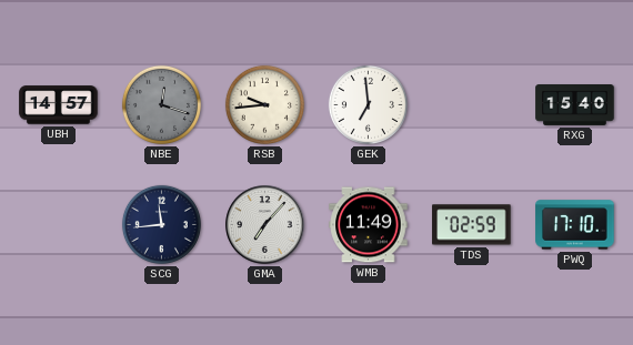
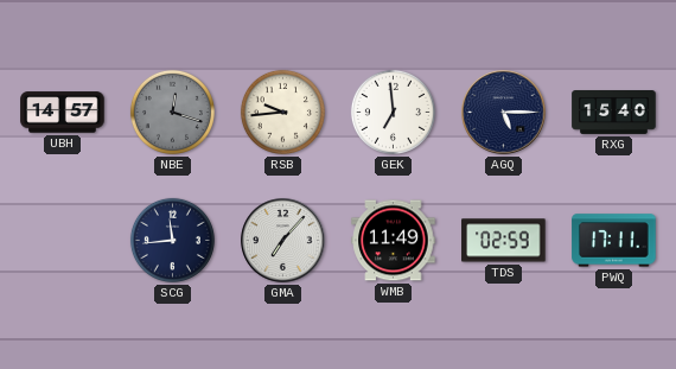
AGQ: none -> 5:15 (504, 113)
PWQ: 17:10 -> 17:11 (614, 241)
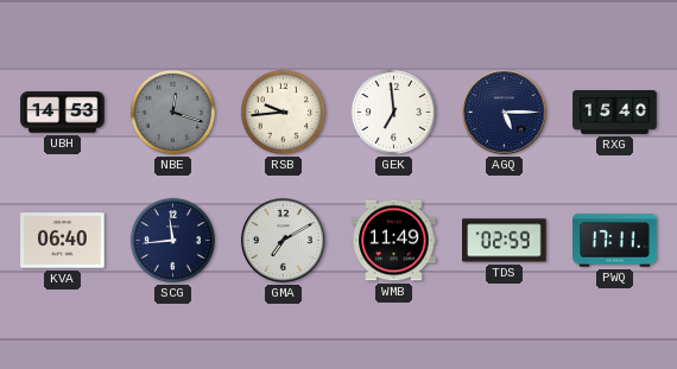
UBH: 14:57 -> 14:53 (63, 113)
KVA: none -> 06:40 (63, 241)
GMA: 7:07 -> 7:10 (284, 241)
